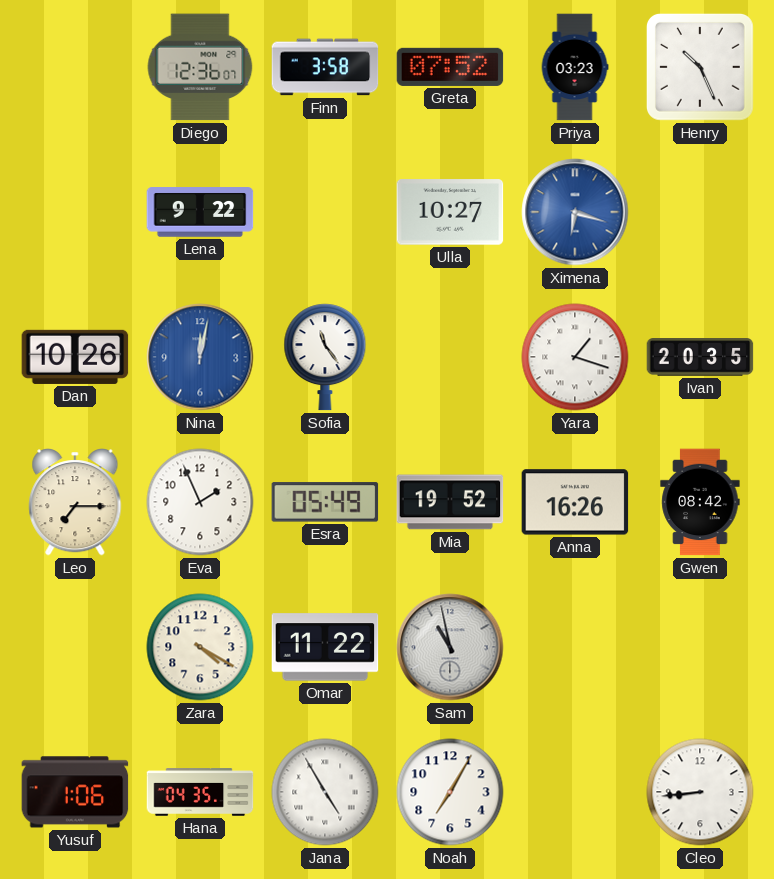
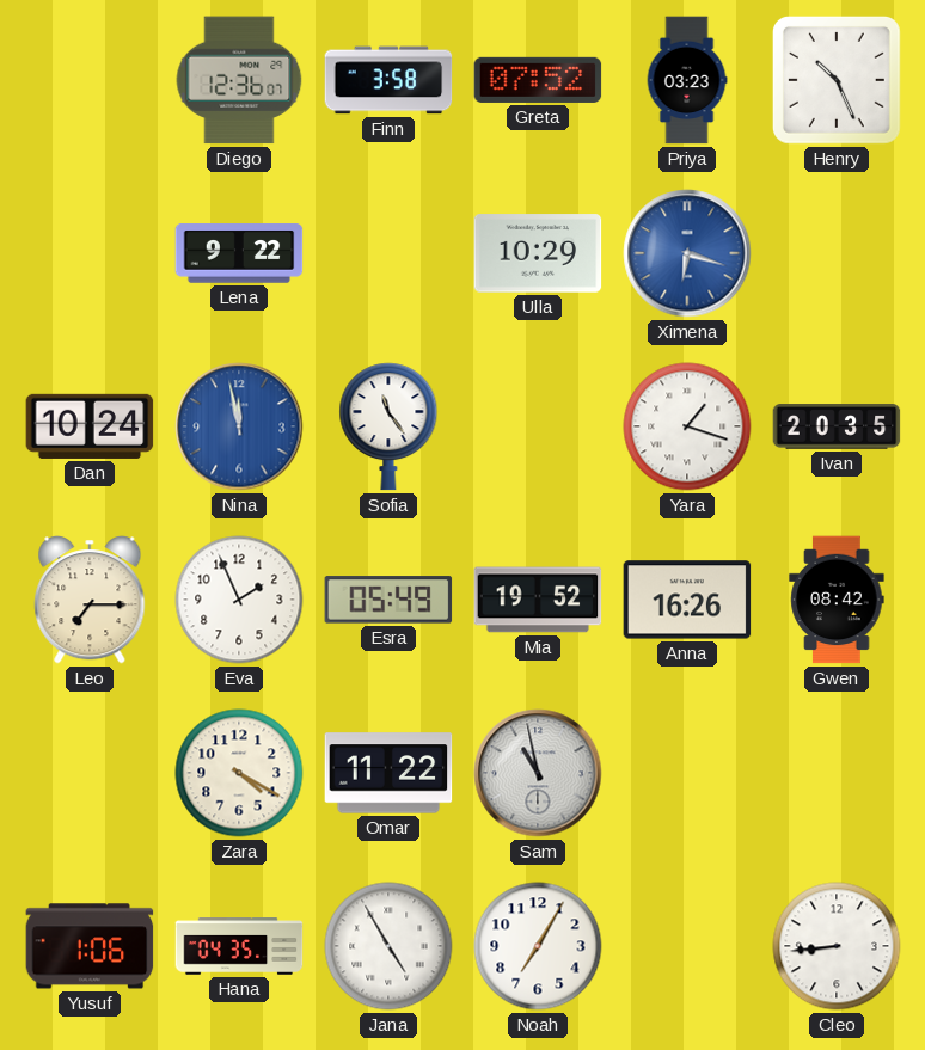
Ulla: 10:27 -> 10:29 (538, 253)
Dan: 10:26 -> 10:24 (90, 426)
Nina: 12:02 -> 11:58 (239, 426)
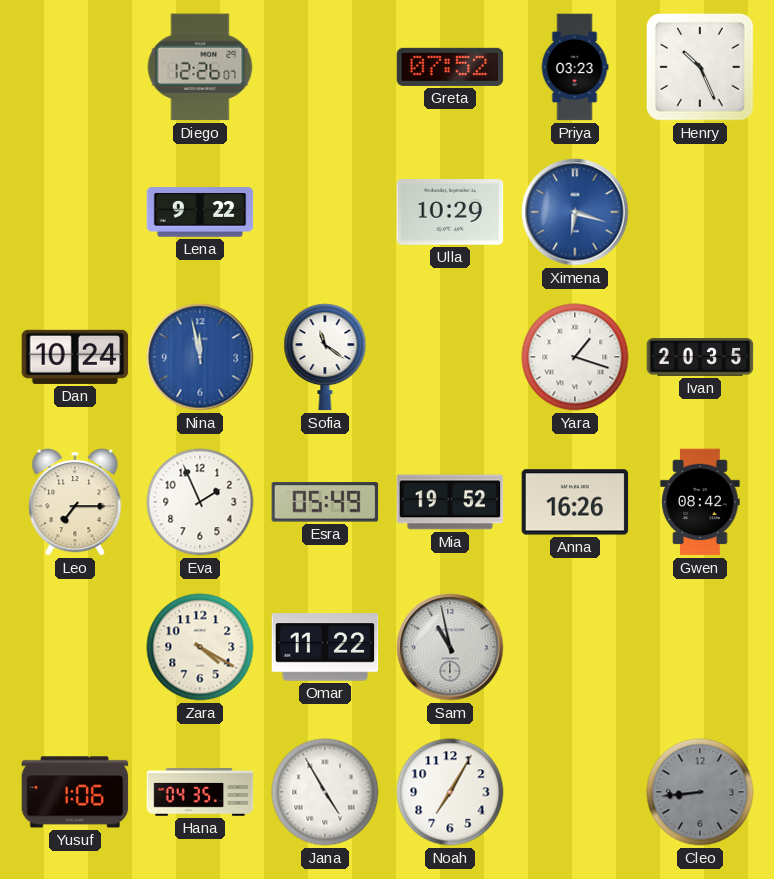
Diego: 12:36 -> 12:26 (200, 67)
Finn: 3:58 -> none (388, 80)
Sofia: 11:24 -> 11:21 (325, 357)
Cleo dial: white -> grey (700, 792)
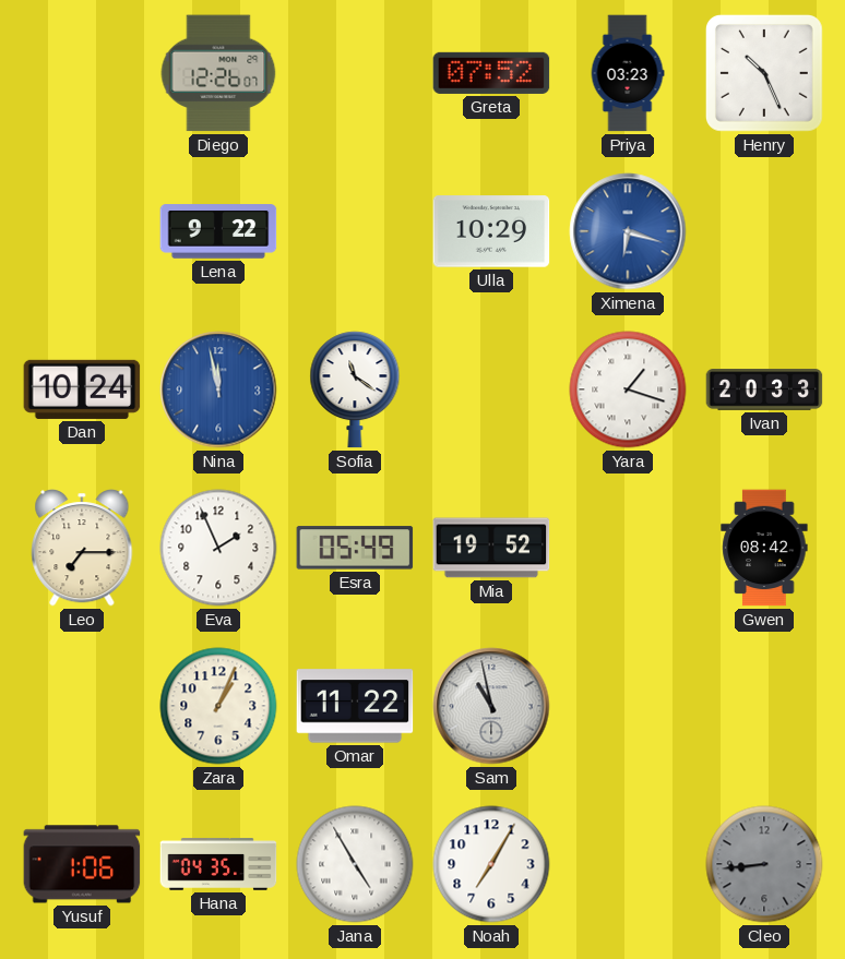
Ivan: 20:35 -> 20:33 (764, 389)
Anna: 16:26 -> none (575, 502)
Zara: 4:20 -> 1:04 (218, 706)
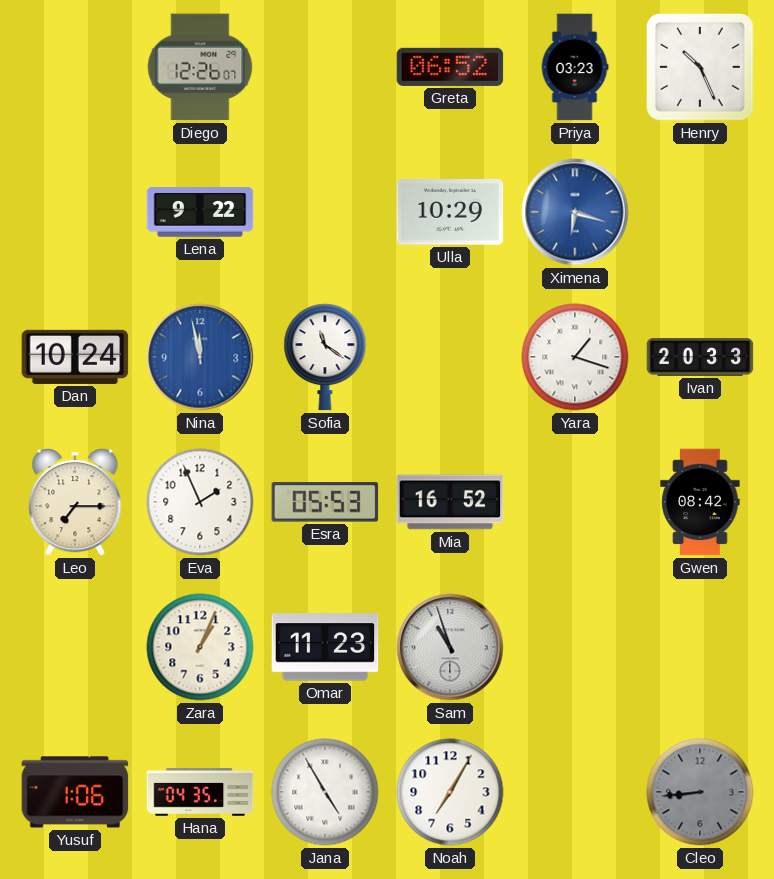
Greta: 07:52 -> 06:52 (450, 67)
Esra: 05:49 -> 05:53 (325, 502)
Mia: 19:52 -> 16:52 (450, 502)
Omar: 11:22 -> 11:23 (325, 647)
Sam: 10:58 -> 10:57 (450, 647)
